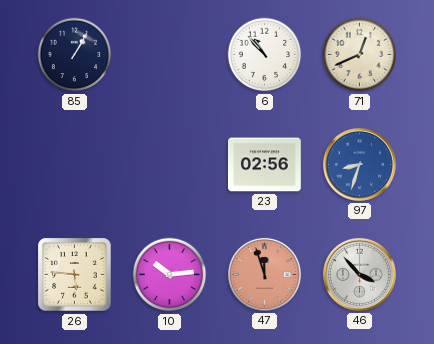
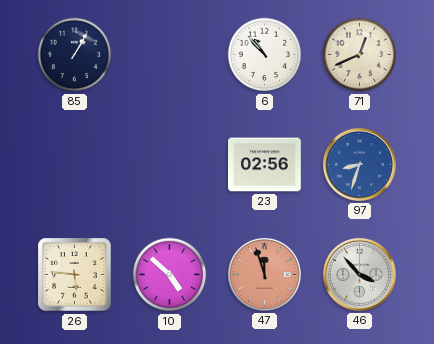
10: 10:14 -> 4:52 (170, 275)
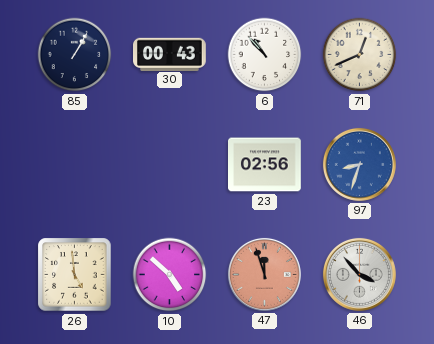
30: none -> 00:43 (170, 54)
26: 5:46 -> 4:59 (75, 275)
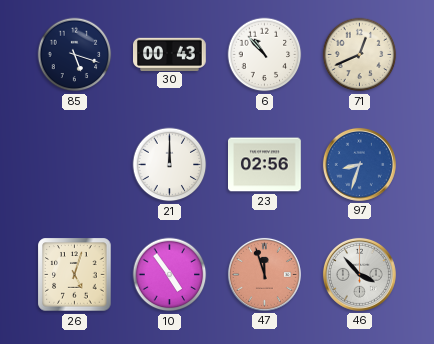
85: 1:05 -> 5:18 (75, 55)
21: none -> 12:00 (170, 165)
26: 4:59 -> 5:03 (75, 275)
10: 4:52 -> 4:54 (170, 275)
